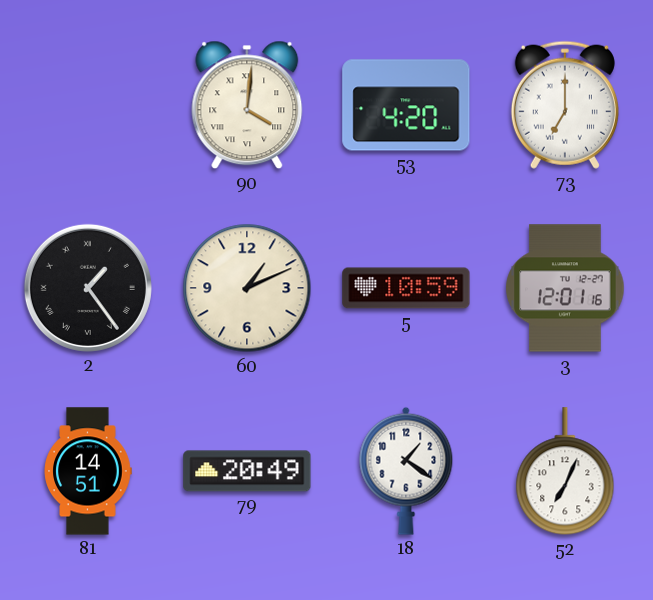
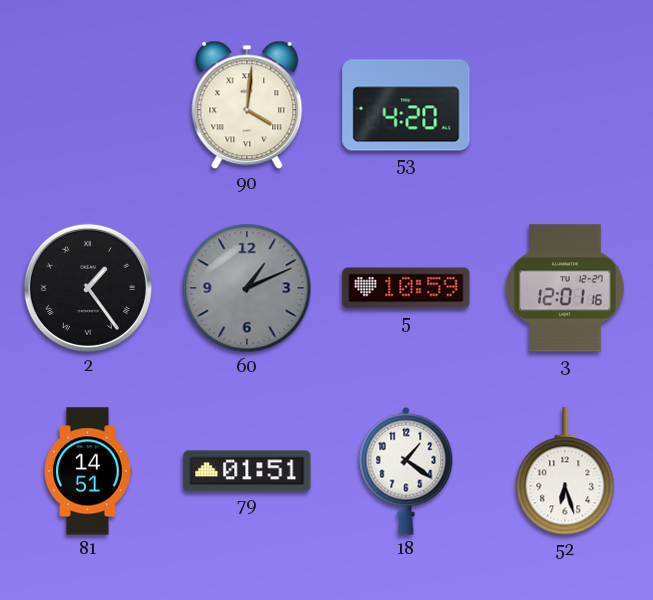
73: 7:00 -> none (565, 105)
60 dial: cream -> grey (247, 288)
79: 20:49 -> 01:51 (247, 471)
52: 7:04 -> 6:27 (565, 472)
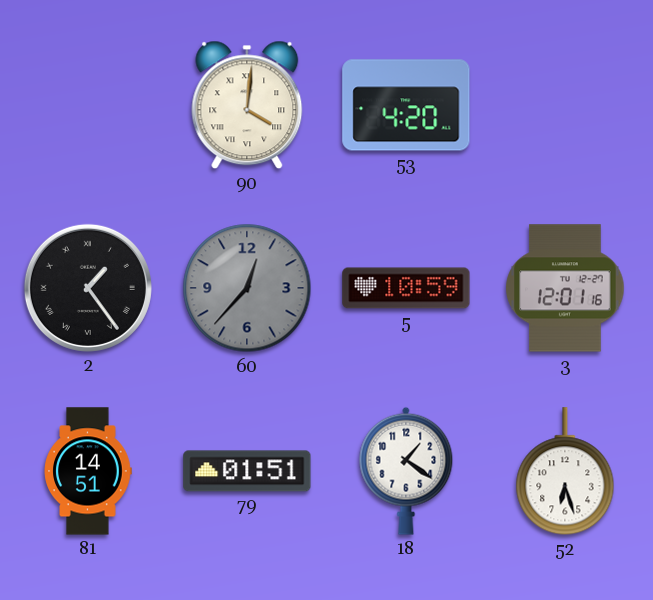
60: 1:11 -> 12:37 (247, 288)
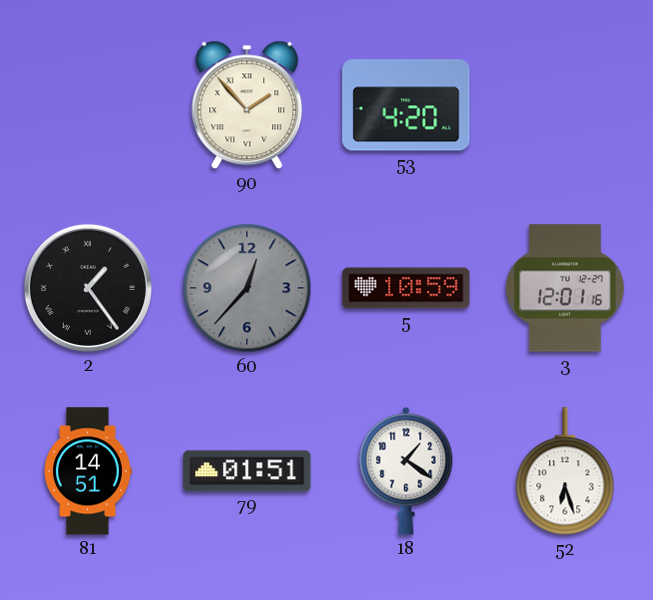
90: 4:01 -> 1:53 (247, 105)
